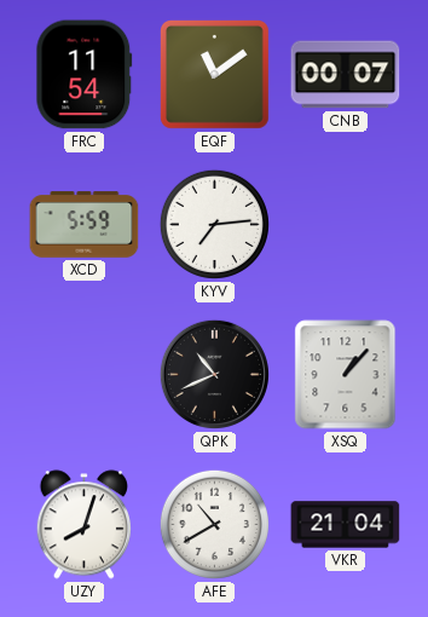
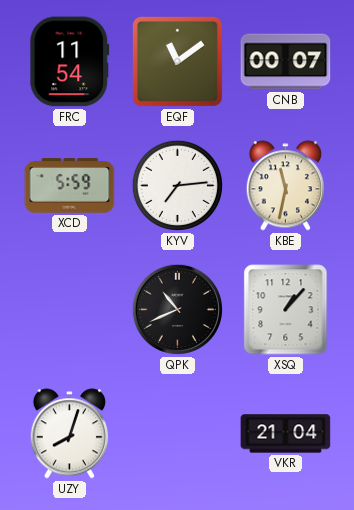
KBE: none -> 11:32 (285, 186)
AFE: 10:40 -> none (214, 524)
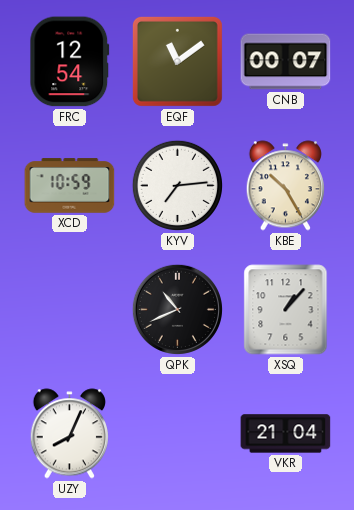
FRC: 11:54 -> 12:54 (70, 62)
XCD: 5:59 -> 10:59 (70, 186)
KBE: 11:32 -> 10:25 (285, 186)
UZY: 8:03 -> 8:04 (69, 434)
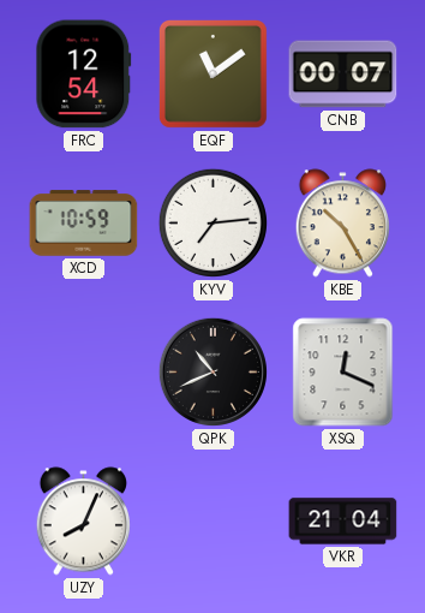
XSQ: 1:07 -> 12:19 (343, 373)
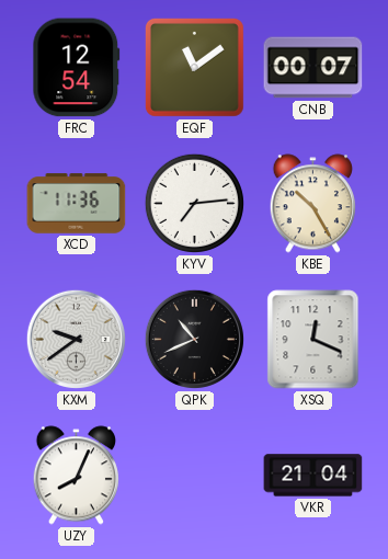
XCD: 10:59 -> 11:36 (77, 204)
KXM: none -> 9:39 (76, 339)
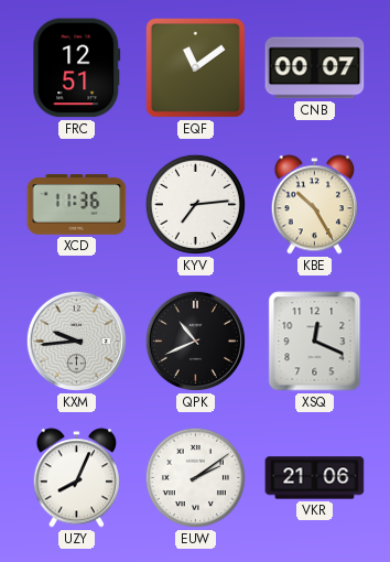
FRC: 12:54 -> 12:51 (77, 68)
KXM: 9:39 -> 9:44 (76, 341)
EUW: none -> 2:09 (195, 477)
VKR: 21:04 -> 21:06 (315, 478)
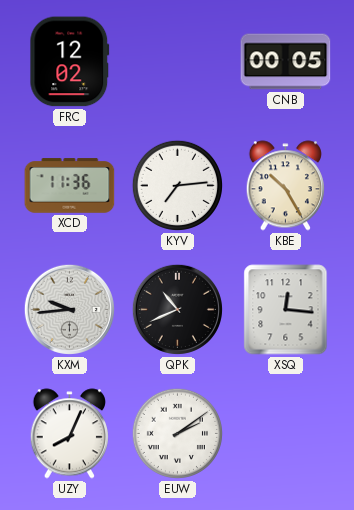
FRC: 12:51 -> 12:02 (70, 62)
EQF: 11:09 -> none (195, 67)
CNB: 00:07 -> 00:05 (286, 62)
XSQ: 12:19 -> 12:16 (286, 310)
VKR: 21:06 -> none (315, 478)
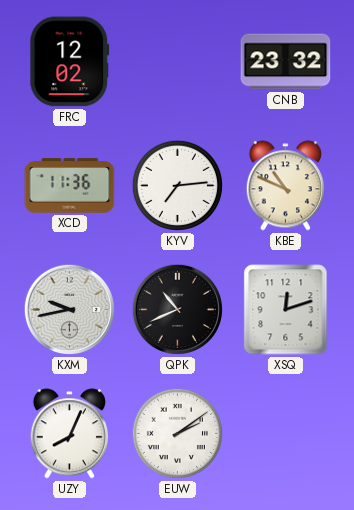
CNB: 00:05 -> 23:32 (286, 62)
KBE: 10:25 -> 10:49 (285, 186)
KXM: 9:44 -> 9:43 (69, 309)
XSQ: 12:16 -> 12:12 (286, 310)
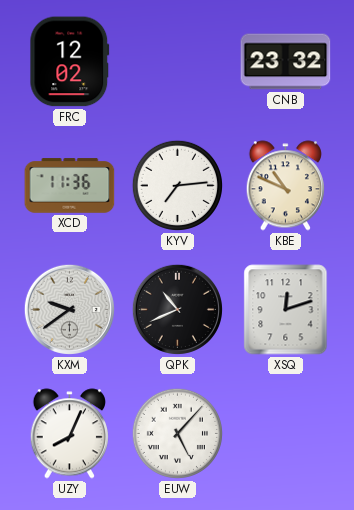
KXM: 9:43 -> 9:39 (69, 309)
EUW: 2:09 -> 5:07 (177, 433)
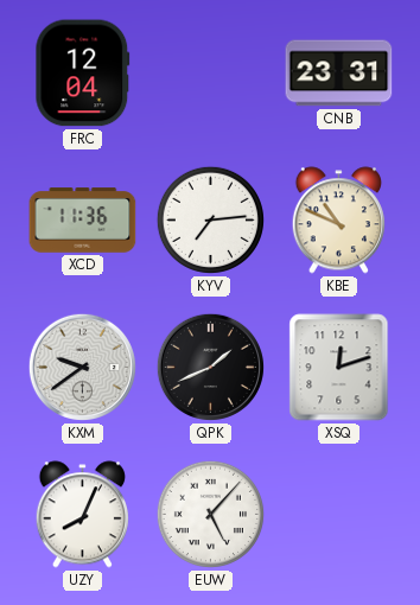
FRC: 12:02 -> 12:04 (83, 74)
CNB: 23:32 -> 23:31 (339, 74)
QPK: 10:41 -> 1:41 (210, 367)
